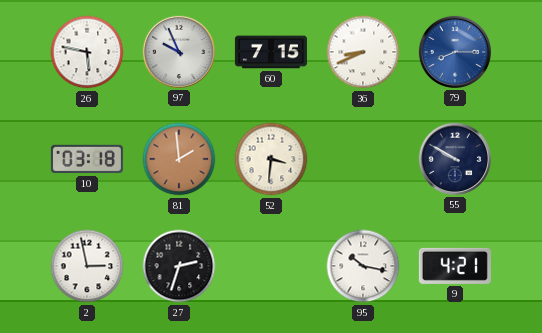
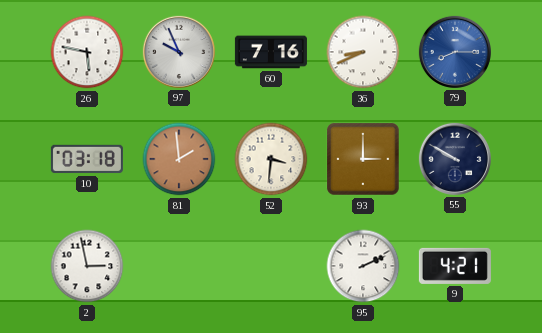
60: 7:15 -> 7:16 (271, 52)
93: none -> 3:00 (363, 159)
27: 2:33 -> none (179, 266)
95: 10:17 -> 2:11 (363, 266)
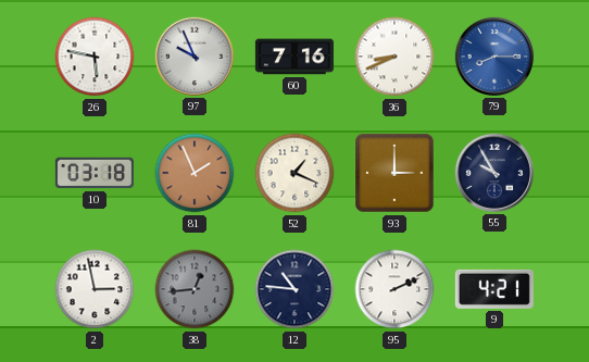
81: 1:59 -> 1:56 (195, 173)
52: 3:31 -> 1:19 (294, 173)
55: 9:50 -> 9:55 (494, 173)
38: none -> 12:44 (195, 289)
12: none -> 10:46 (294, 289)
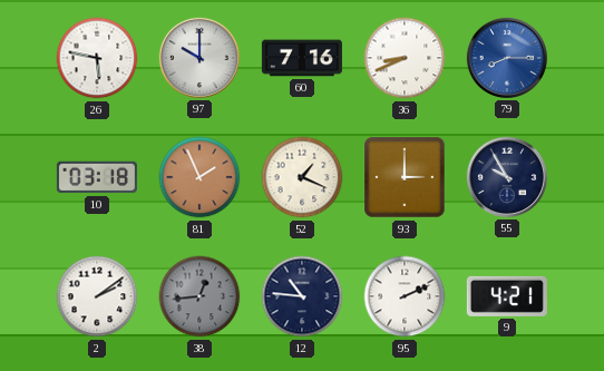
97: 9:56 -> 10:00 (199, 58)
2: 2:58 -> 2:09 (97, 296)
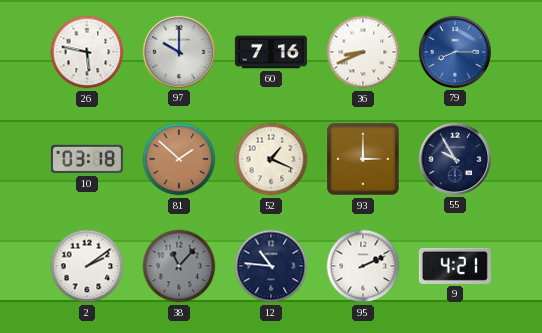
81: 1:56 -> 1:52 (179, 159)
38: 12:44 -> 11:07 (179, 266)
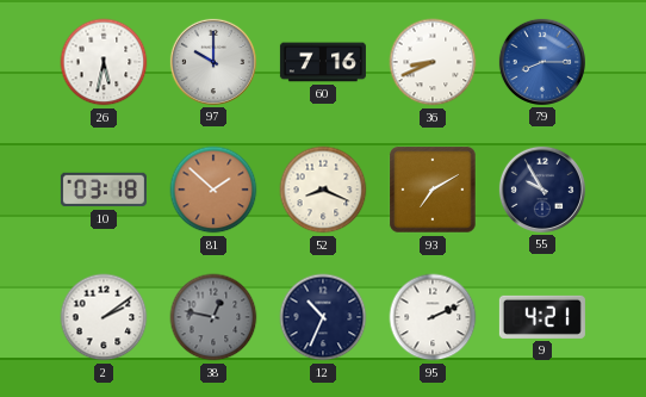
26: 5:47 -> 5:32 (104, 62)
52: 1:19 -> 8:19 (323, 190)
93: 3:00 -> 7:10 (433, 190)
38: 11:07 -> 12:47 (213, 317)
12: 10:46 -> 10:34 (323, 317)
